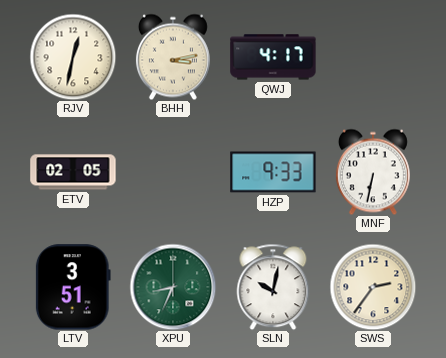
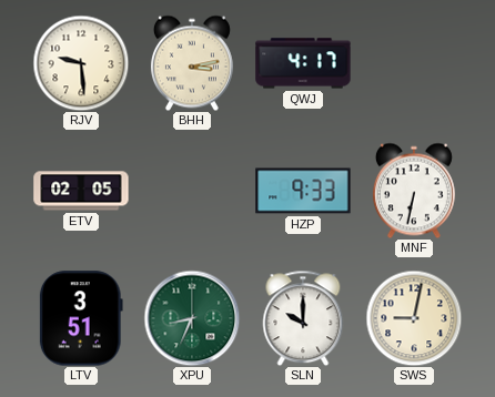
RJV: 12:32 -> 9:29 (81, 63)
SLN: 10:02 -> 10:00 (303, 318)
SWS: 2:36 -> 9:02 (414, 318)
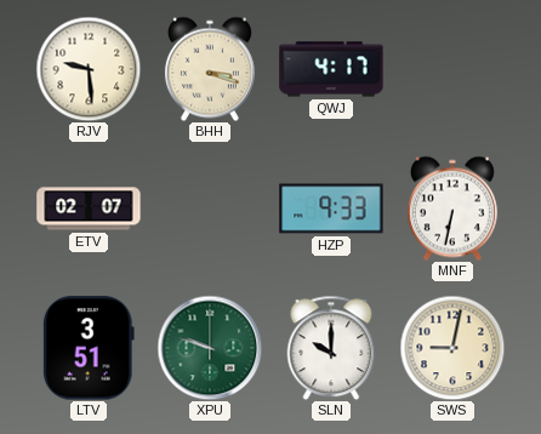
BHH: 3:13 -> 3:18 (210, 69)
ETV: 02:05 -> 02:07 (89, 209)
XPU: 8:34 -> 9:48 (210, 348)
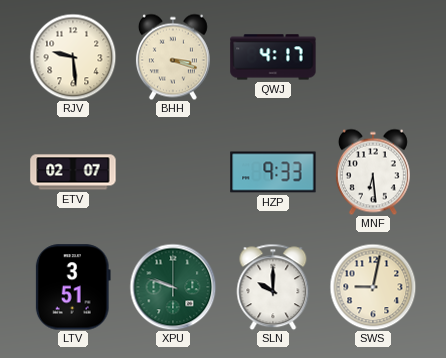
MNF: 6:32 -> 6:29 (373, 172)
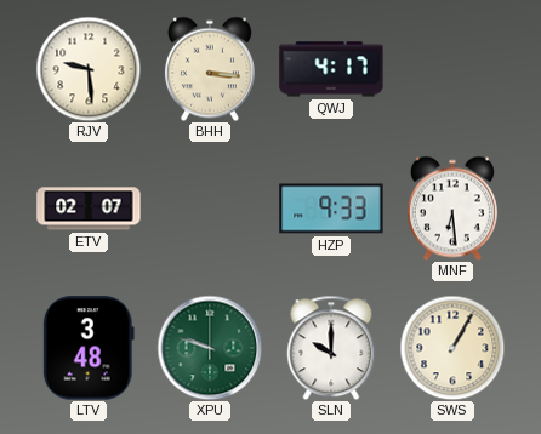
BHH: 3:18 -> 3:16 (210, 69)
LTV: 3:51 -> 3:48 (89, 348)
SWS: 9:02 -> 1:05 (452, 348)
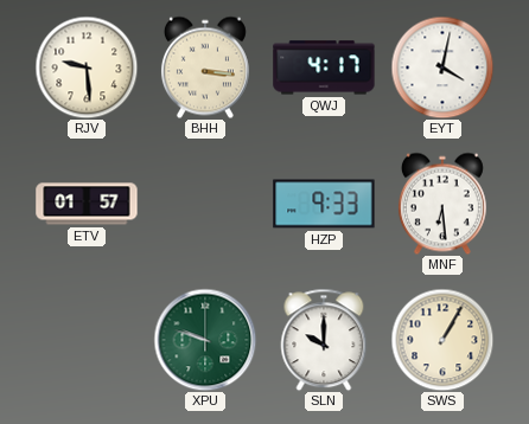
EYT: none -> 4:02 (442, 68)
ETV: 02:07 -> 01:57 (87, 204)
LTV: 3:48 -> none (89, 348)
